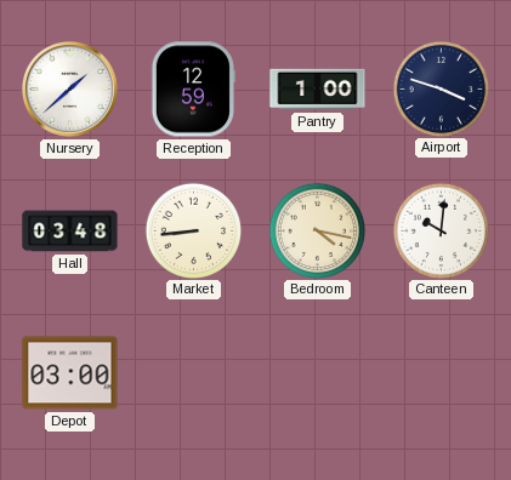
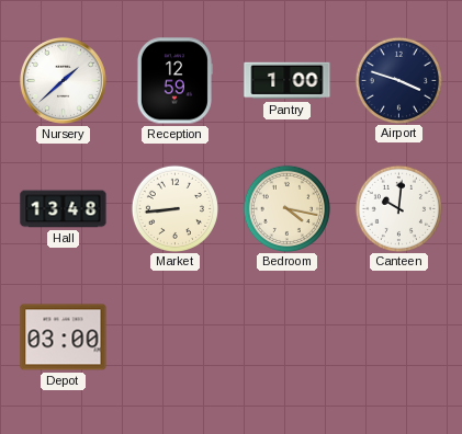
Hall: 03:48 -> 13:48 (64, 209)
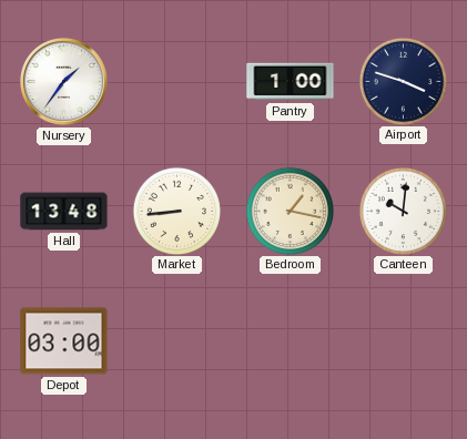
Nursery: 1:38 -> 1:36 (63, 81)
Reception: 12:59 -> none (174, 81)
Bedroom: 4:17 -> 1:17 (290, 211)
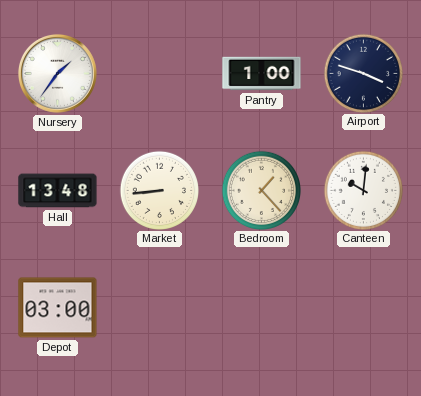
Bedroom: 1:17 -> 1:23 (261, 190)
